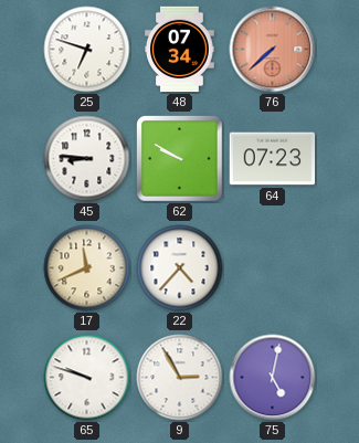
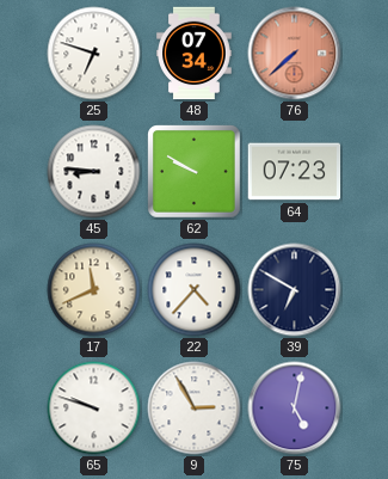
39: none -> 6:50 (295, 290)
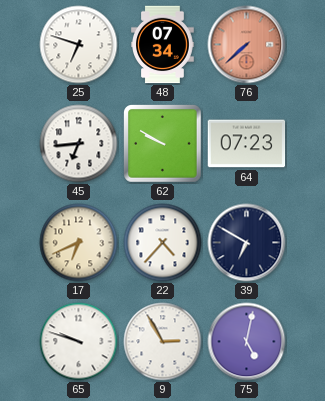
45: 8:46 -> 6:44 (79, 144)
17: 11:41 -> 6:41 (79, 243)
